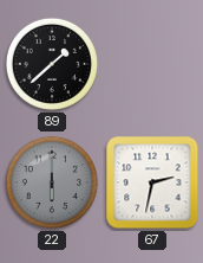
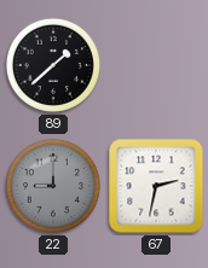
22: 6:00 -> 9:00 (53, 186)
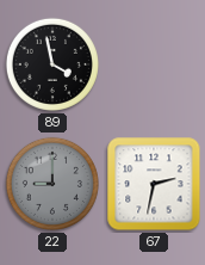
89: 1:38 -> 3:58 (52, 64)
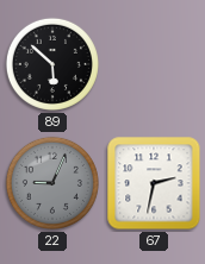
89: 3:58 -> 5:52 (52, 64)
22: 9:00 -> 9:04 (52, 183)
